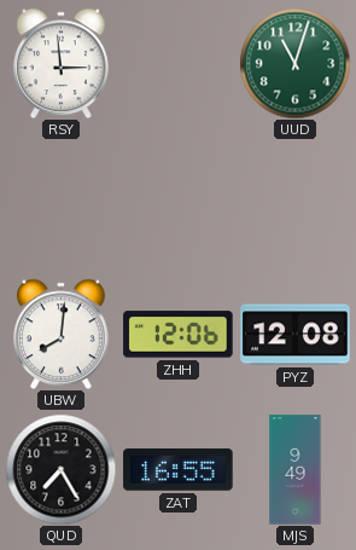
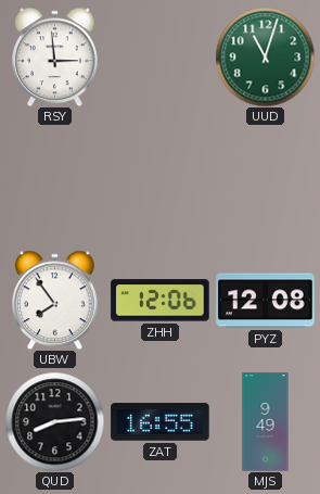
UBW: 8:01 -> 7:54 (55, 300)
QUD: 7:25 -> 8:14 (54, 421)
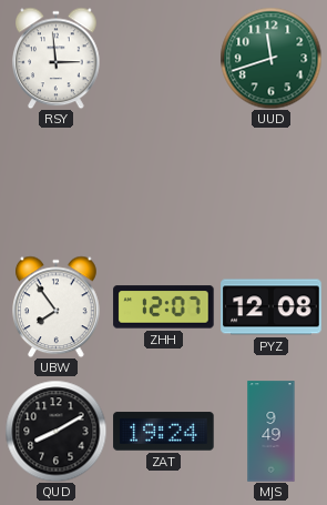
UUD: 11:03 -> 11:42 (270, 58)
ZHH: 12:06 -> 12:07 (164, 307)
QUD: 8:14 -> 8:10 (55, 431)
ZAT: 16:55 -> 19:24 (164, 432)
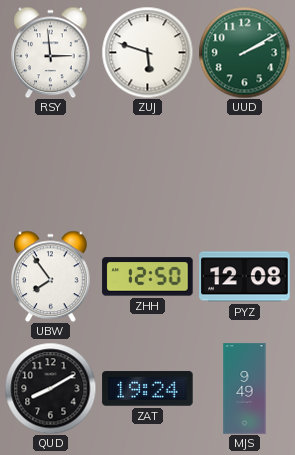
ZUJ: none -> 5:48 (147, 52)
UUD: 11:42 -> 2:10 (244, 52)
ZHH: 12:07 -> 12:50 (148, 277)
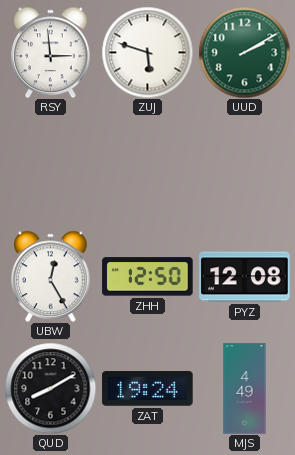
UBW: 7:54 -> 12:25 (51, 276)
MJS: 9:49 -> 4:49 (245, 389)
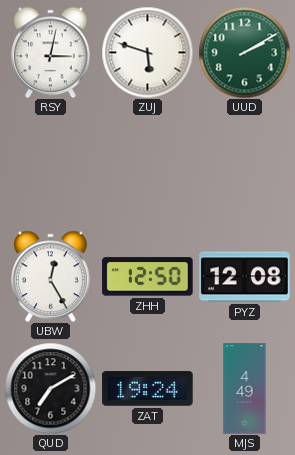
RSY: 2:59 -> 3:02 (51, 52)
QUD: 8:10 -> 7:10 (50, 388)
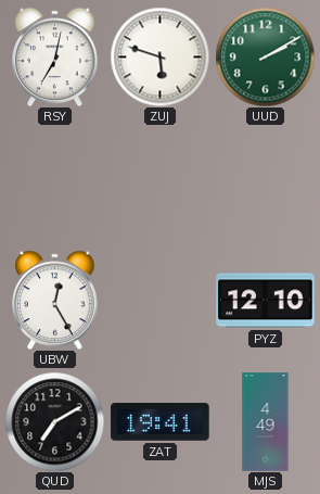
RSY: 3:02 -> 7:02 (55, 56)
ZHH: 12:50 -> none (148, 277)
PYZ: 12:08 -> 12:10 (266, 301)
ZAT: 19:24 -> 19:41 (161, 422)
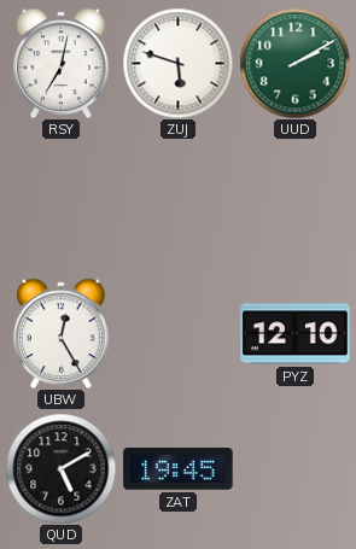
QUD: 7:10 -> 5:10 (60, 468)
ZAT: 19:41 -> 19:45 (179, 469)
MJS: 4:49 -> none (266, 422)
